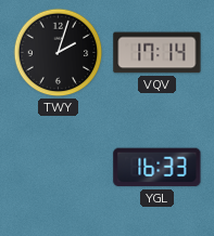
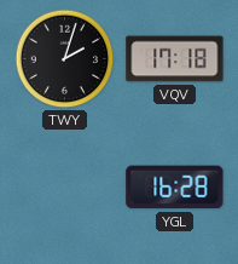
VQV: 17:14 -> 17:18 (175, 59)
YGL: 16:33 -> 16:28 (175, 188)
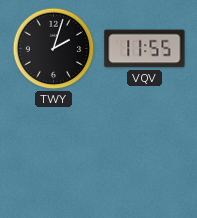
VQV: 17:18 -> 11:55 (145, 49)
YGL: 16:28 -> none (175, 188)
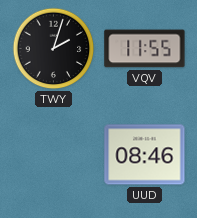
UUD: none -> 08:46 (145, 155)
